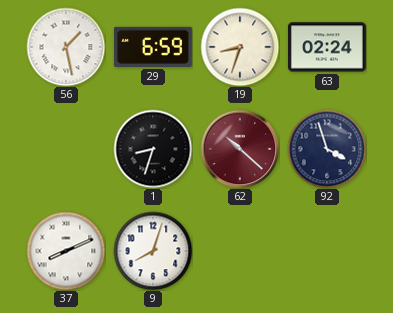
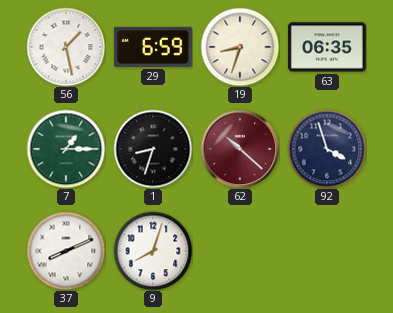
63: 02:24 -> 06:35 (327, 47)
7: none -> 1:15 (66, 149)
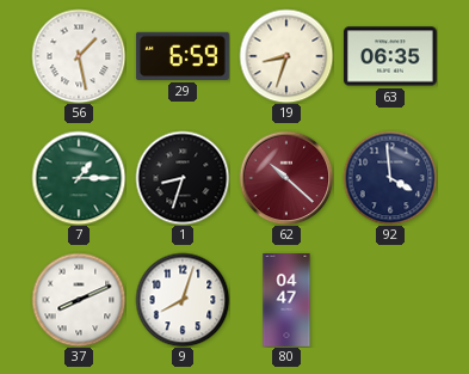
92: 3:57 -> 3:59 (390, 178)
80: none -> 04:47 (286, 301)
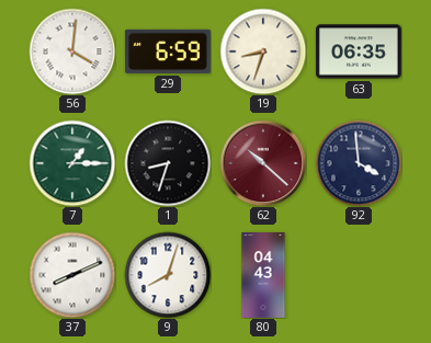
56: 1:28 -> 4:01 (72, 52)
80: 04:47 -> 04:43 (263, 276)
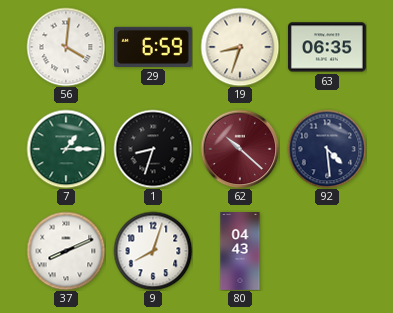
92: 3:59 -> 4:29 (327, 149)
